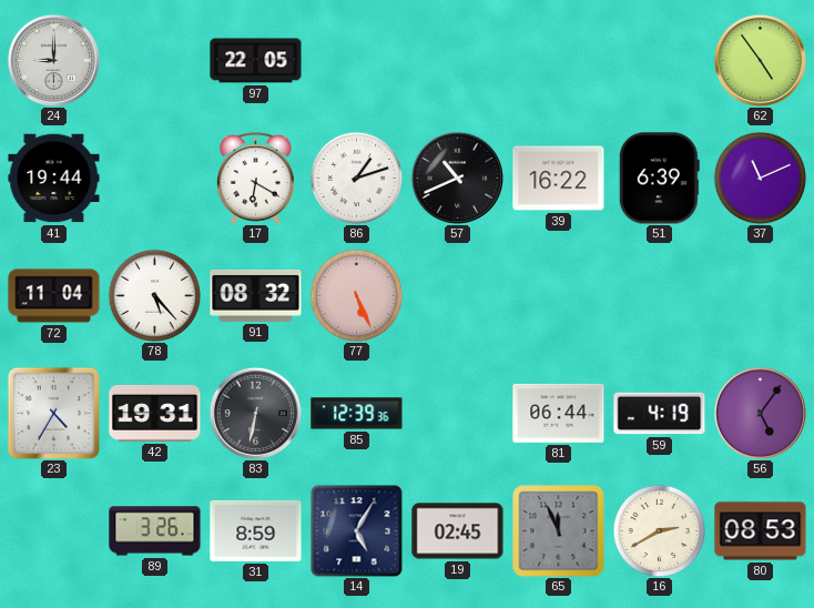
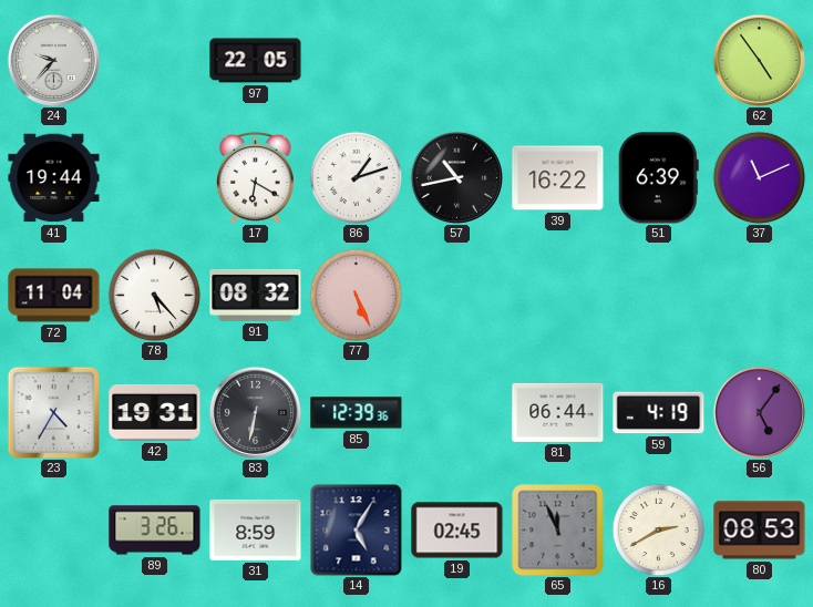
24: 9:00 -> 9:37 (53, 60)
57: 10:41 -> 10:43 (456, 177)
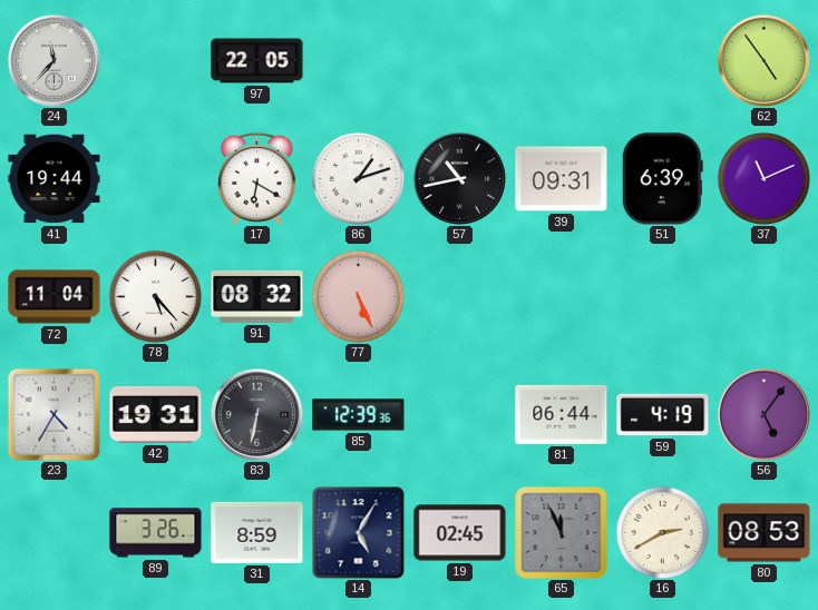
24: 9:37 -> 11:37 (53, 60)
39: 16:22 -> 09:31 (562, 179)
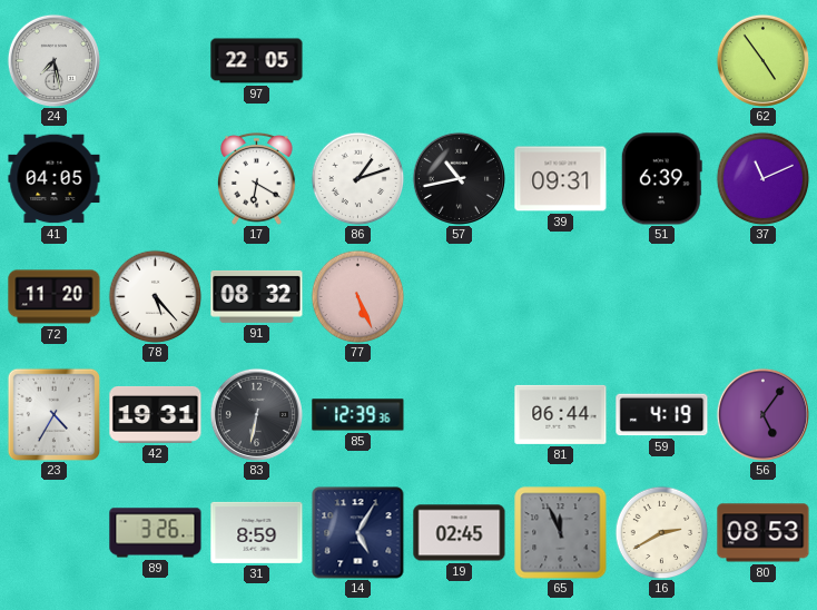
24: 11:37 -> 7:28 (53, 60)
41: 19:44 -> 04:05 (55, 179)
72: 11:04 -> 11:20 (55, 297)
